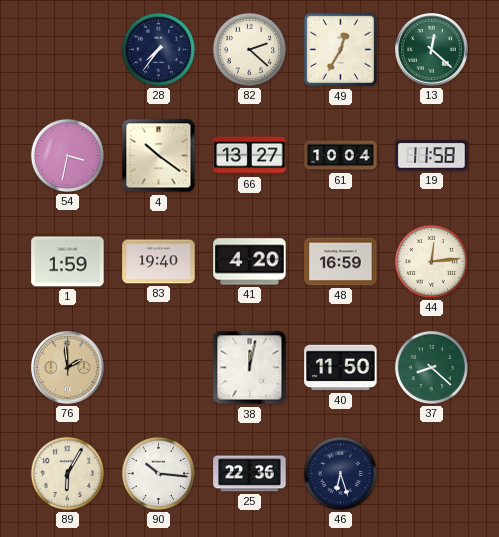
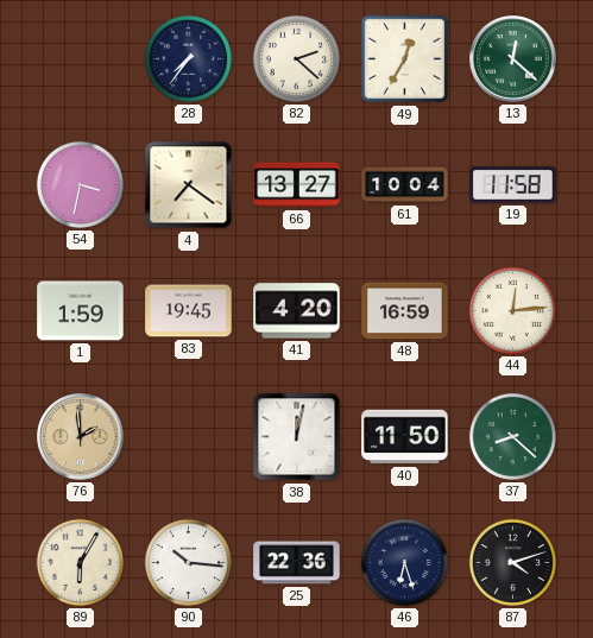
4: 10:21 -> 7:21 (189, 185)
83: 19:40 -> 19:45 (189, 311)
87: none -> 4:12 (512, 562)
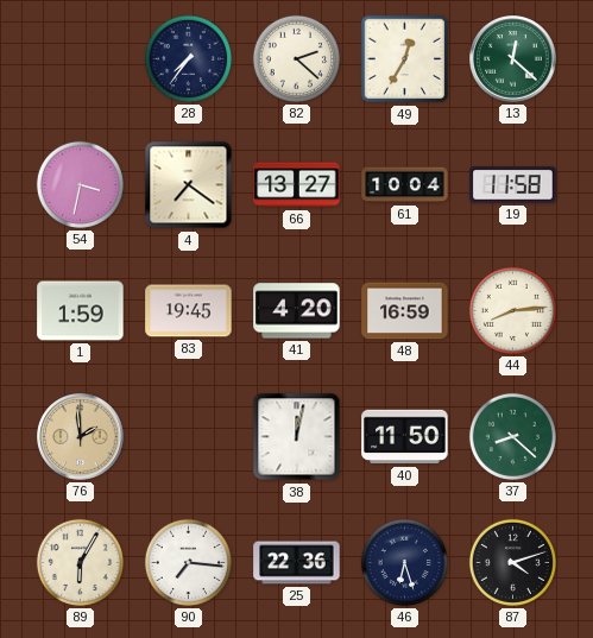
44: 12:14 -> 8:14 (512, 310)
90: 10:16 -> 7:16 (188, 562)
